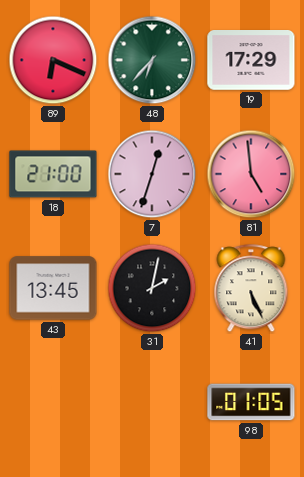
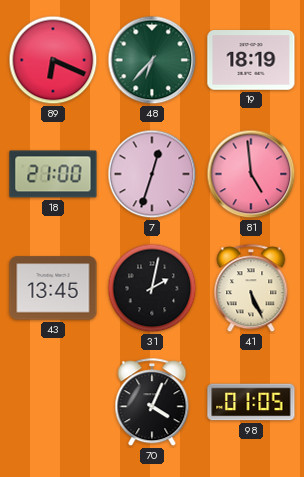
19: 17:29 -> 18:19 (251, 61)
70: none -> 4:04 (152, 403)
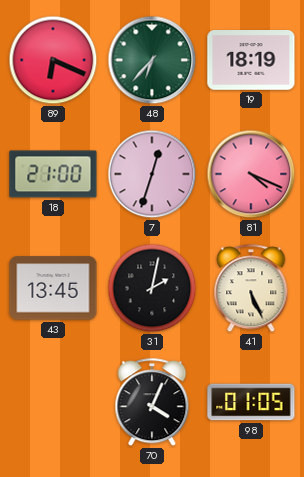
81: 4:59 -> 4:19 (251, 174)
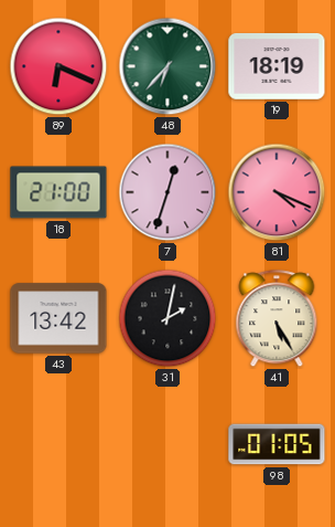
43: 13:45 -> 13:42 (58, 318)
41: 5:26 -> 5:25 (277, 319)
70: 4:04 -> none (152, 403)
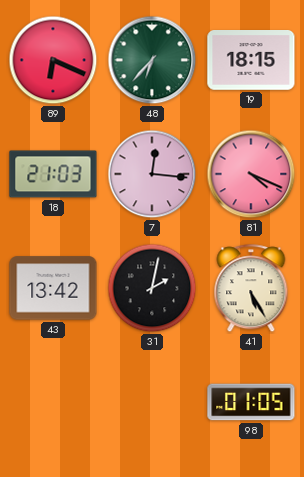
19: 18:19 -> 18:15 (251, 61)
18: 21:00 -> 21:03 (53, 174)
7: 12:33 -> 12:16 (152, 174)
